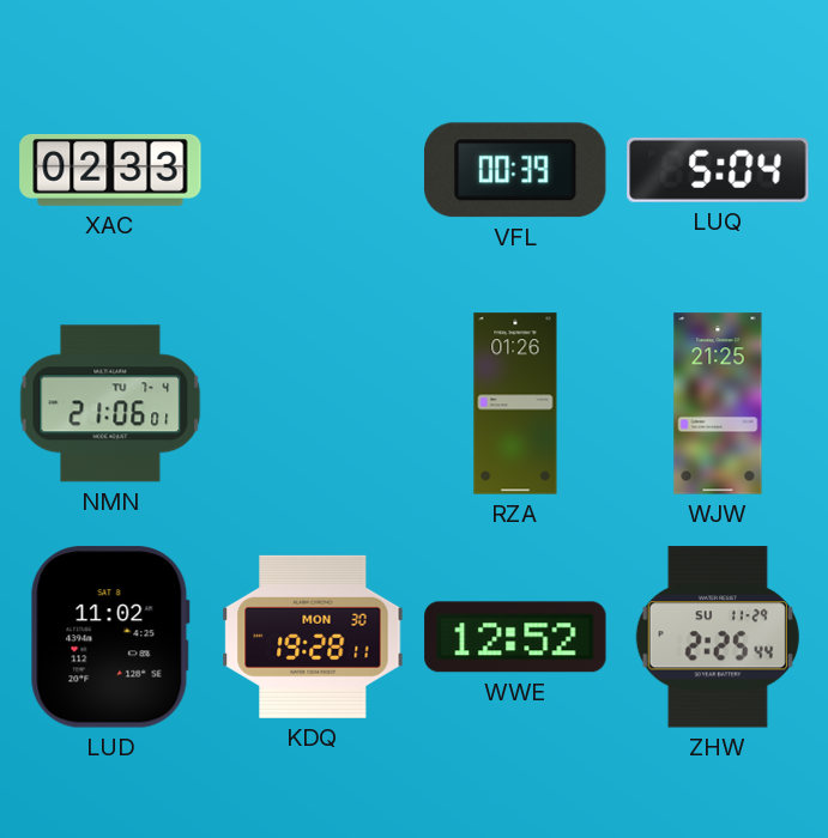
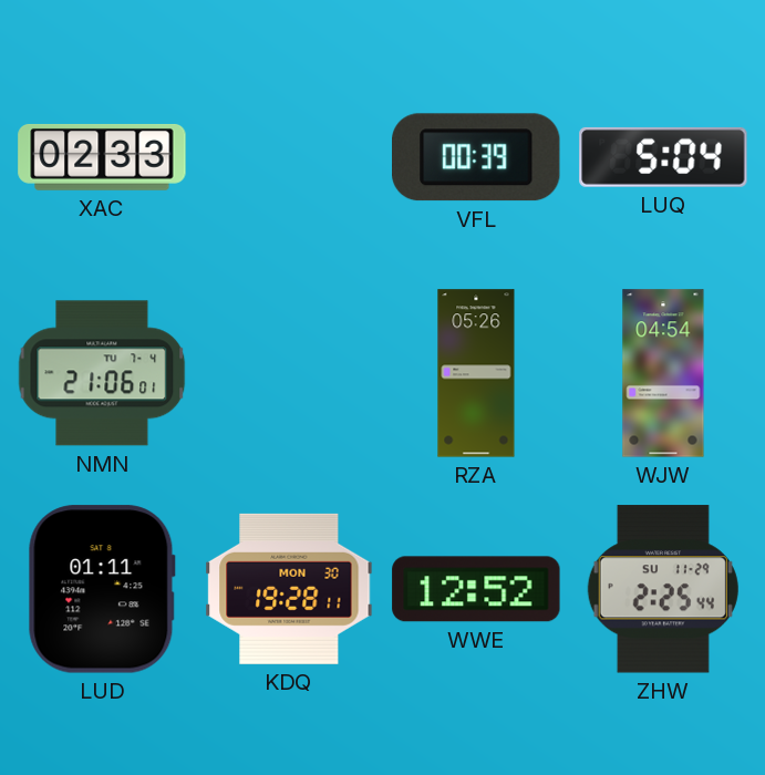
RZA: 01:26 -> 05:26 (476, 373)
WJW: 21:25 -> 04:54 (663, 373)
LUD: 11:02 -> 01:11 (102, 589)
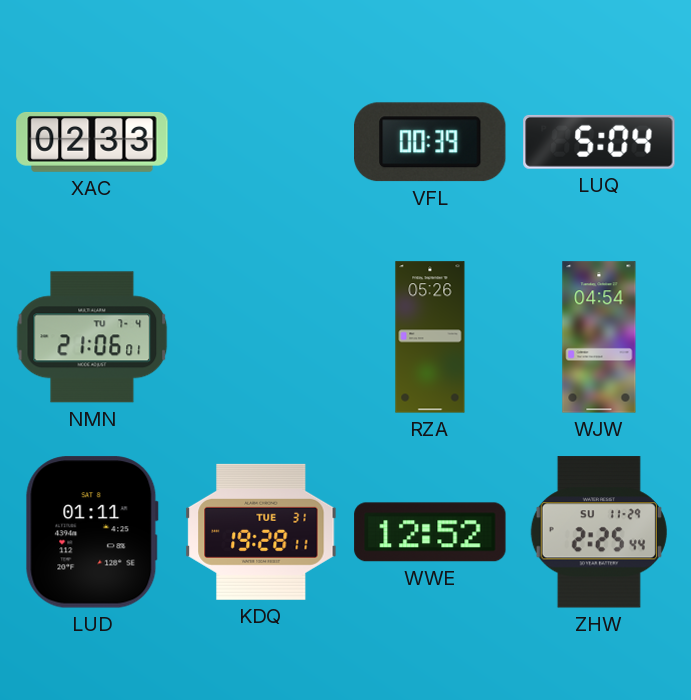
KDQ date: MON 30 -> TUE 31 (261, 532)
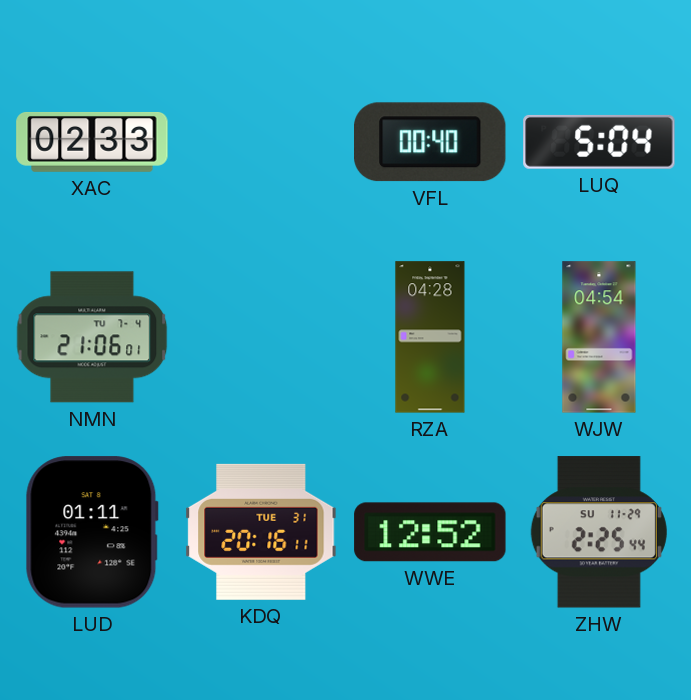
VFL: 00:39 -> 00:40 (431, 142)
RZA: 05:26 -> 04:28 (430, 337)
KDQ: 19:28 -> 20:16 (261, 532)
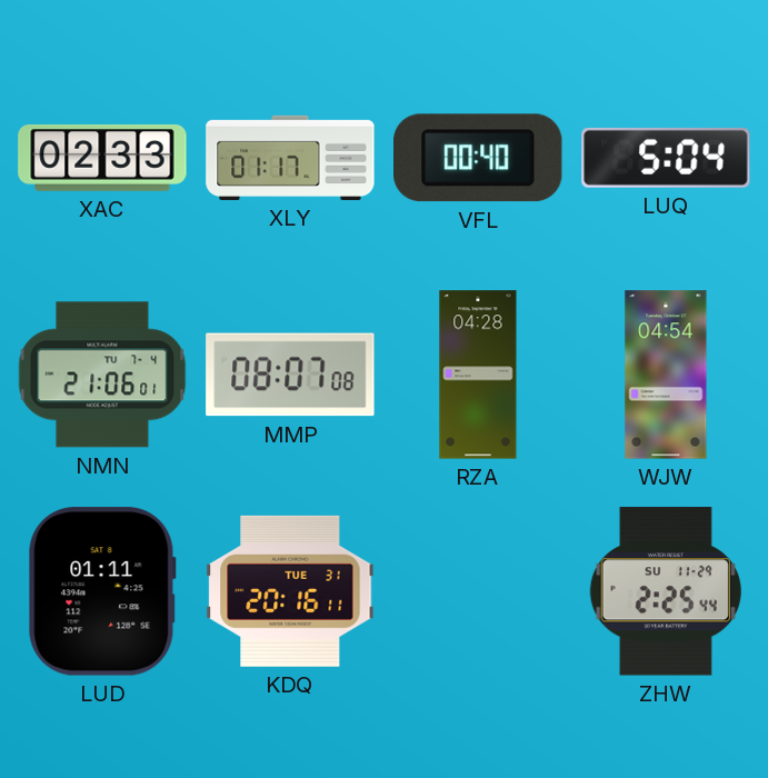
XLY: none -> 01:17 (290, 158)
MMP: none -> 08:07 (290, 375)
WWE: 12:52 -> none (430, 532)
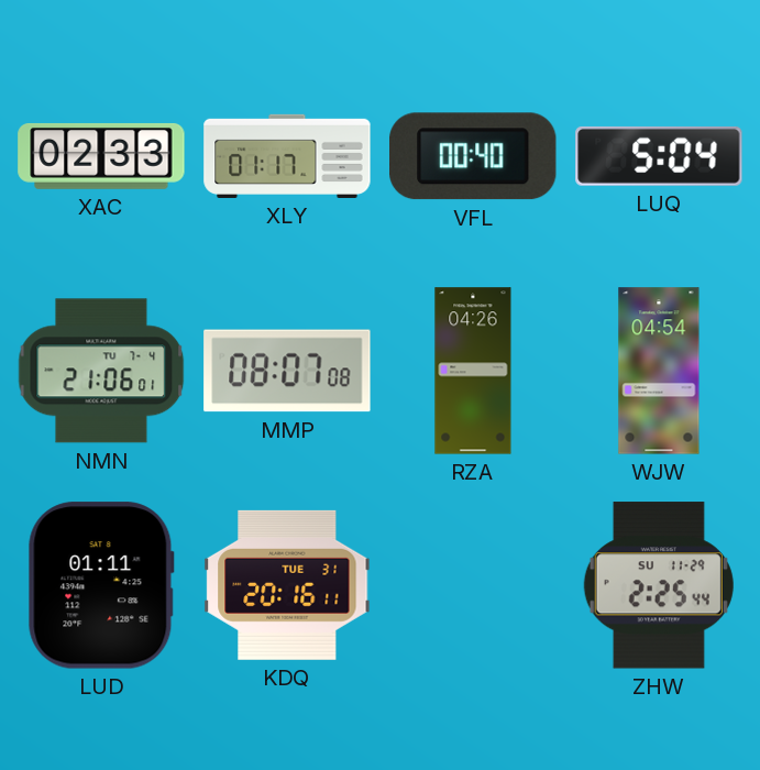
RZA: 04:28 -> 04:26 (473, 371)
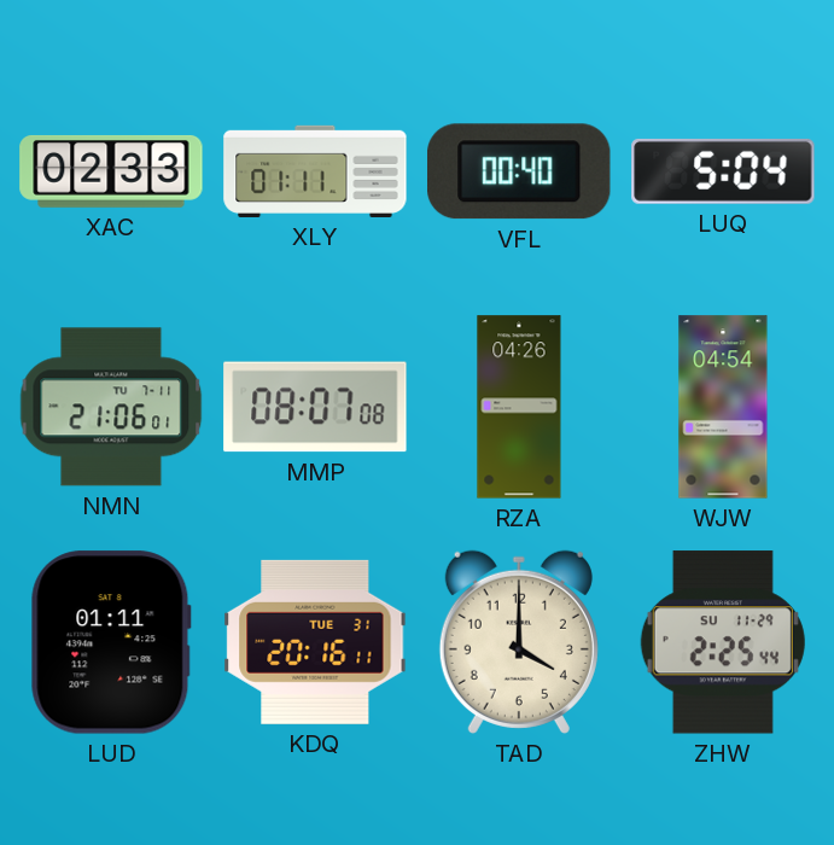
XLY: 01:17 -> 01:11 (315, 171)
NMN date: TU 7-4 -> TU 7-11 (111, 407)
TAD: none -> 4:00 (519, 642)
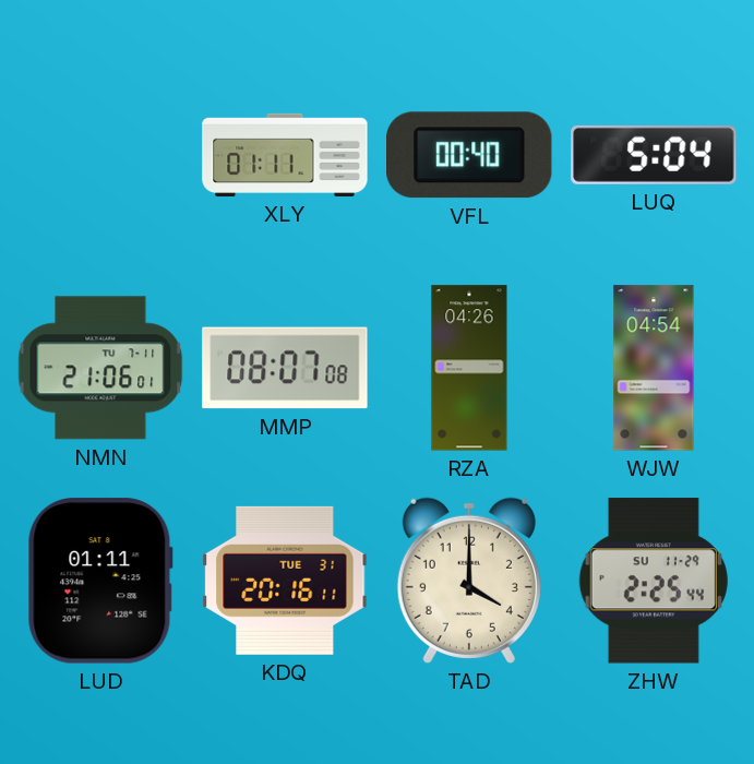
XAC: 02:33 -> none (111, 171)
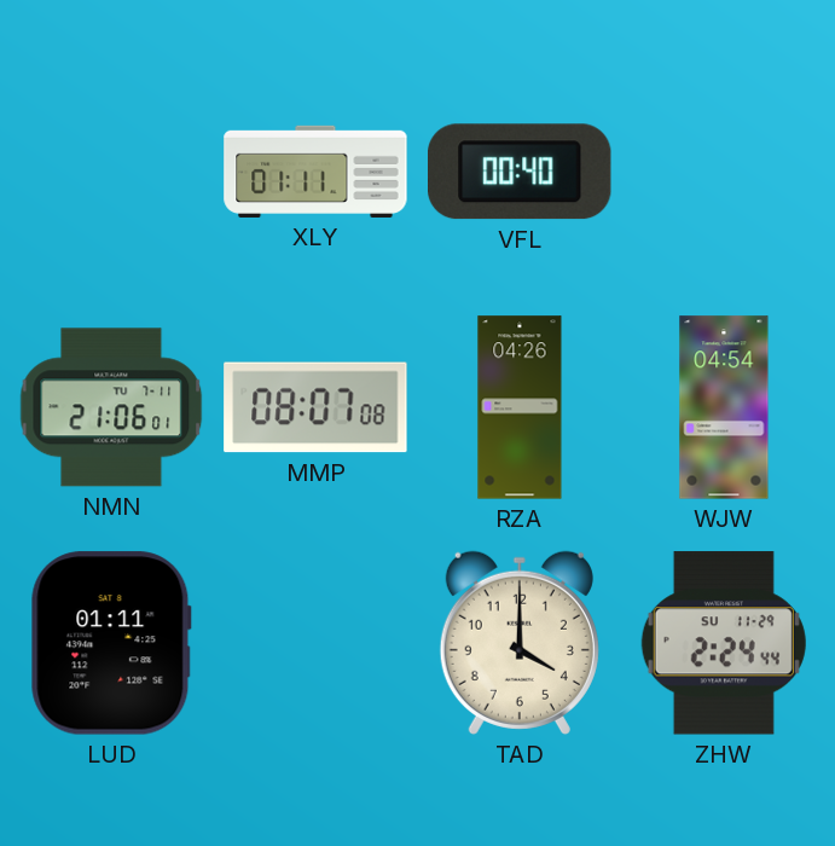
LUQ: 5:04 -> none (654, 155)
KDQ: 20:16 -> none (285, 581)
ZHW: 2:25 -> 2:24 (724, 643)
